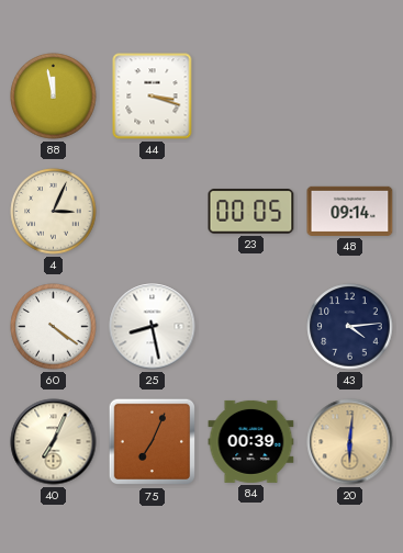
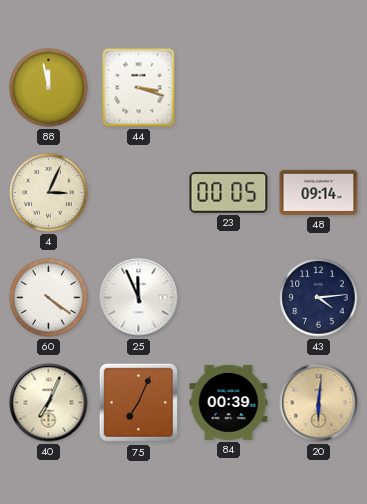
25: 8:28 -> 11:56 (139, 298)
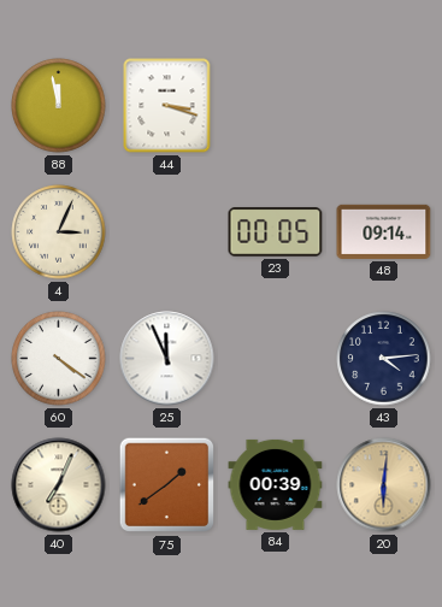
75: 7:04 -> 1:39 (167, 485)
